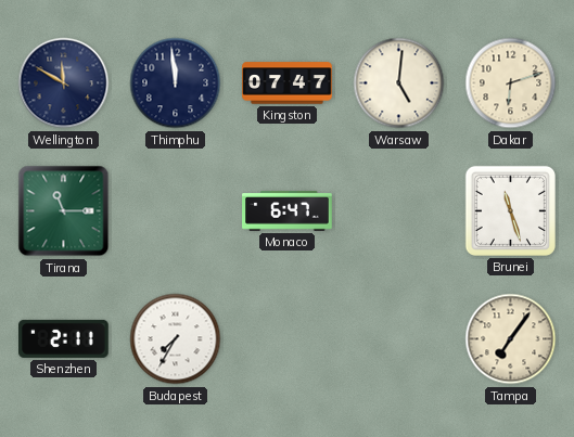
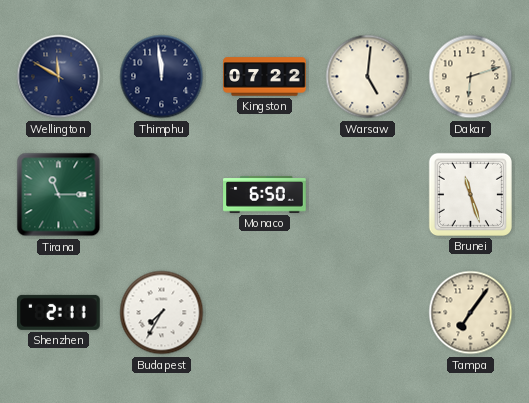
Kingston: 07:47 -> 07:22 (265, 77)
Monaco: 6:47 -> 6:50 (265, 195)
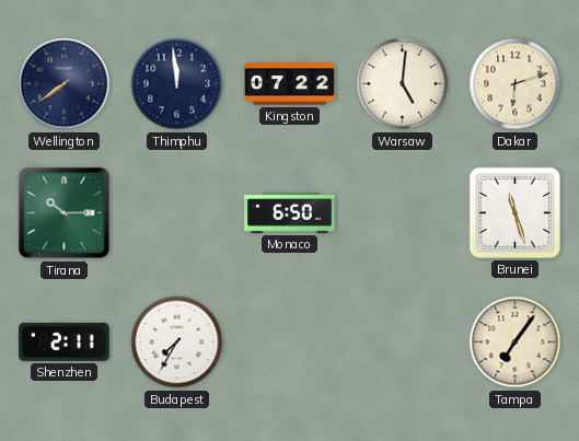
Wellington: 11:50 -> 7:39 (65, 84)
Tirana: 11:15 -> 10:15 (65, 213)
